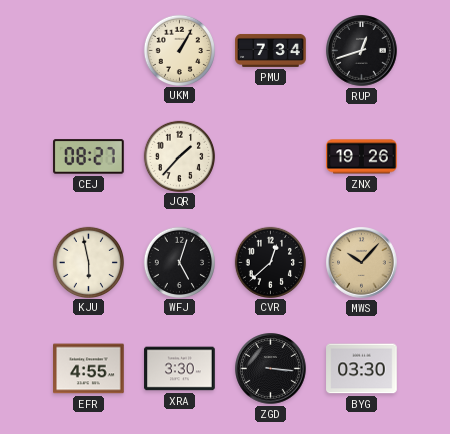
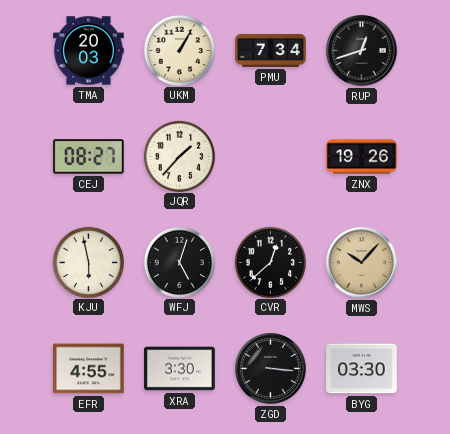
TMA: none -> 20:03 (89, 51)
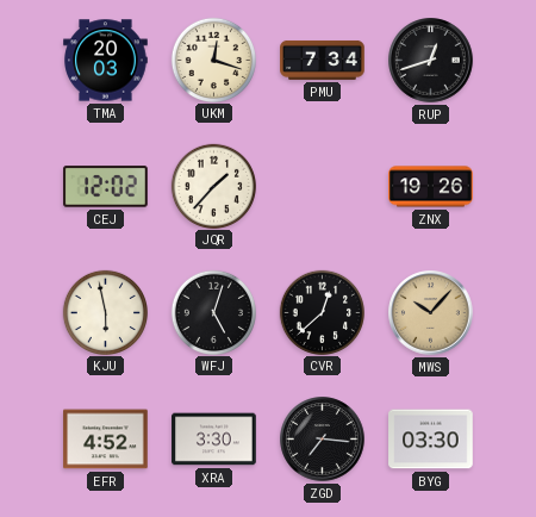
UKM: 1:05 -> 12:18 (213, 60)
CEJ: 08:27 -> 12:02 (106, 187)
EFR: 4:55 -> 4:52 (106, 440)
ZGD: 3:16 -> 7:16 (323, 440)
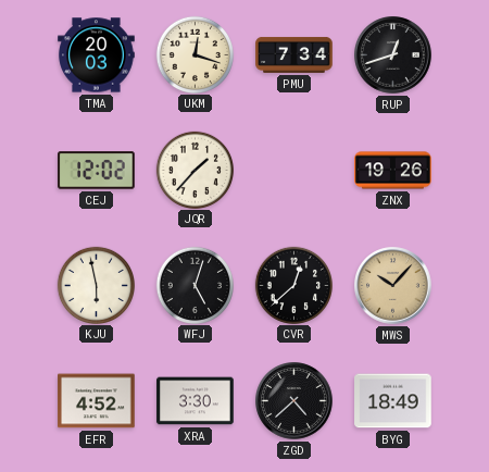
ZGD: 7:16 -> 4:38 (294, 401)
BYG: 03:30 -> 18:49 (393, 401)
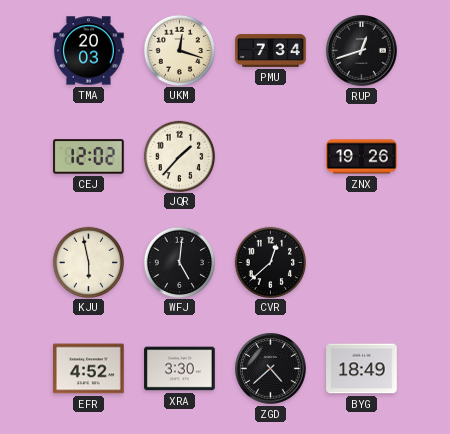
WFJ: 5:03 -> 5:01 (179, 262)
MWS: 10:07 -> none (393, 286)
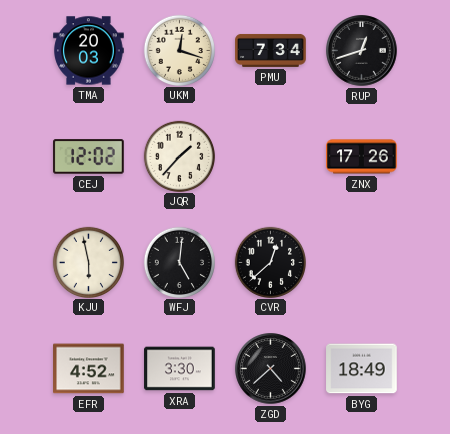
ZNX: 19:26 -> 17:26 (362, 157)
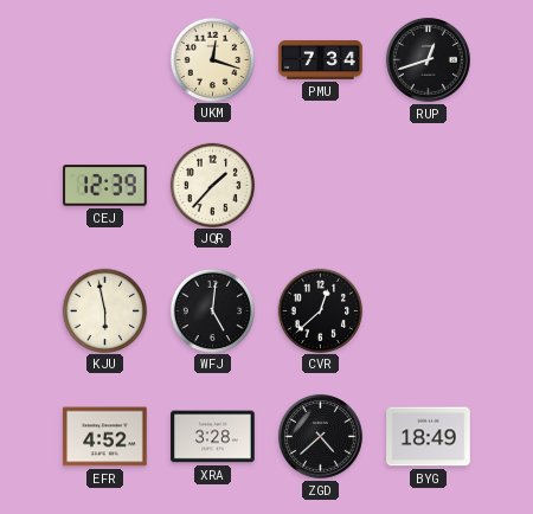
TMA: 20:03 -> none (89, 51)
CEJ: 12:02 -> 12:39 (105, 186)
ZNX: 17:26 -> none (362, 157)
XRA: 3:30 -> 3:28 (213, 437)
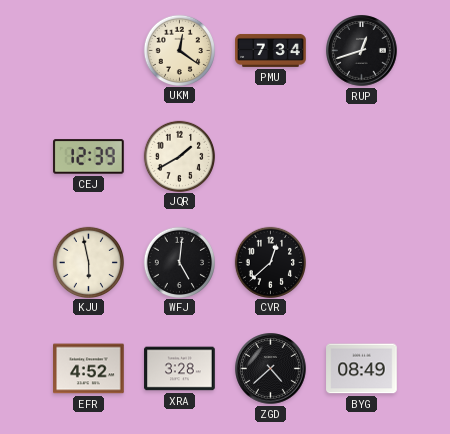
UKM: 12:18 -> 12:21 (179, 50)
JQR: 1:37 -> 1:40 (179, 156)
BYG: 18:49 -> 08:49 (362, 369)
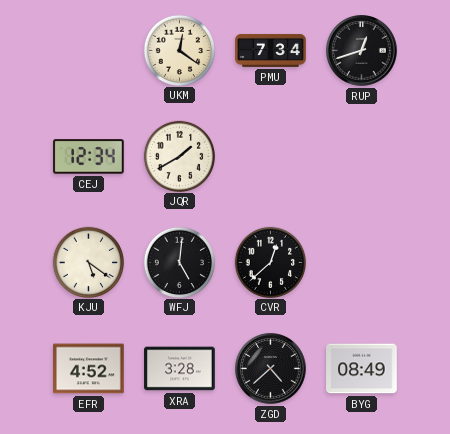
CEJ: 12:39 -> 12:34 (89, 157)
KJU: 5:58 -> 5:21 (88, 262)
